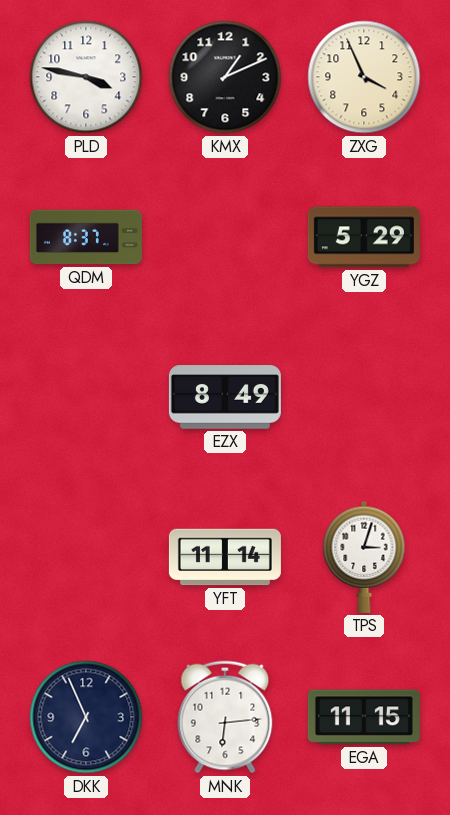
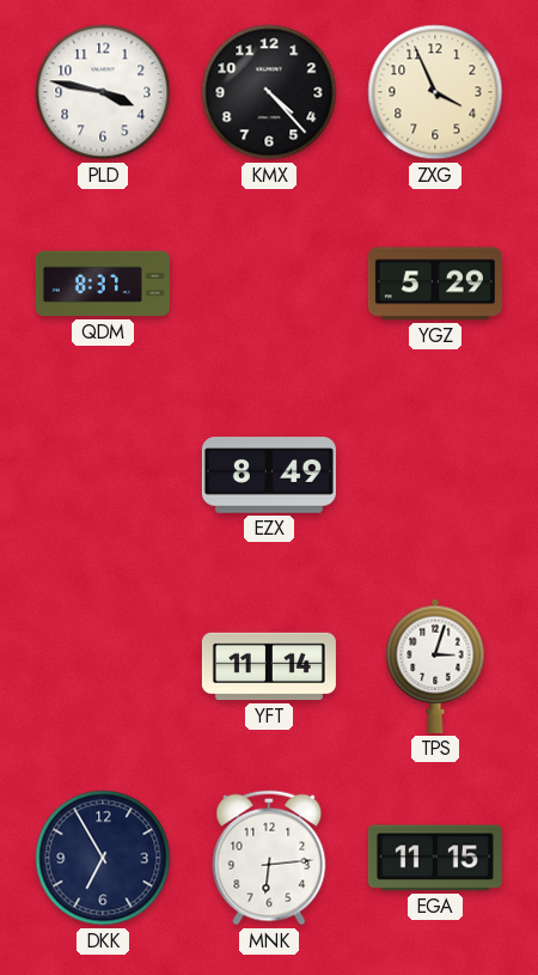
KMX: 1:11 -> 4:23 (269, 92)
DKK: 6:56 -> 6:55 (103, 858)
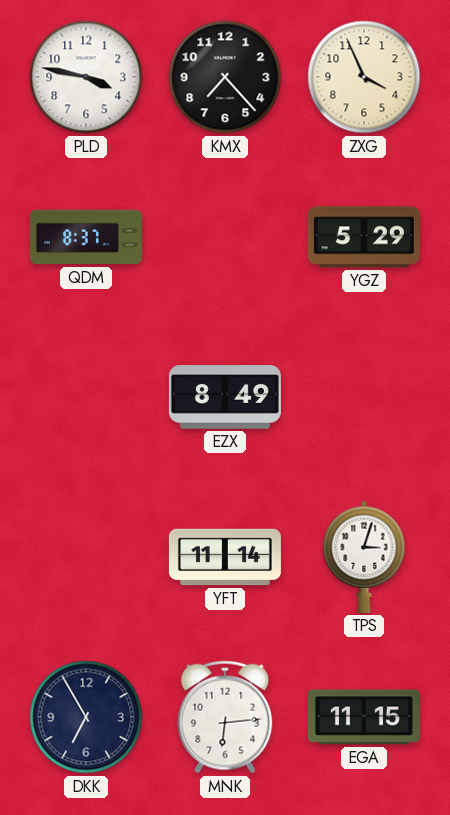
KMX: 4:23 -> 7:23 (225, 77)
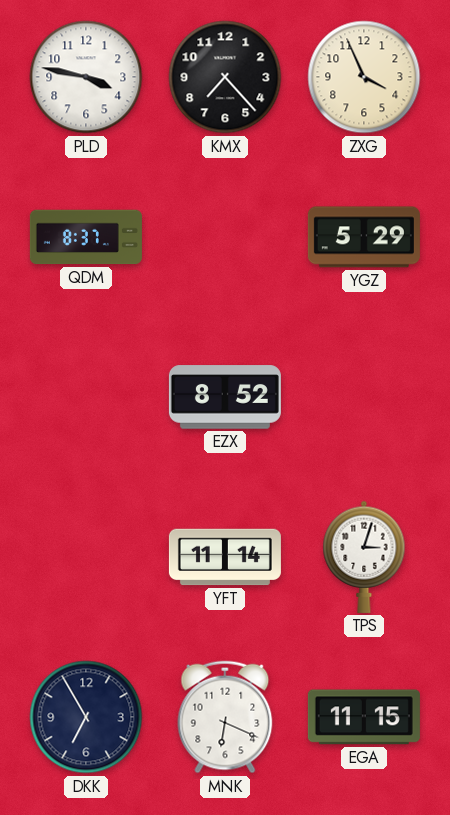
EZX: 8:49 -> 8:52 (225, 397)
MNK: 6:14 -> 6:19 (225, 717)
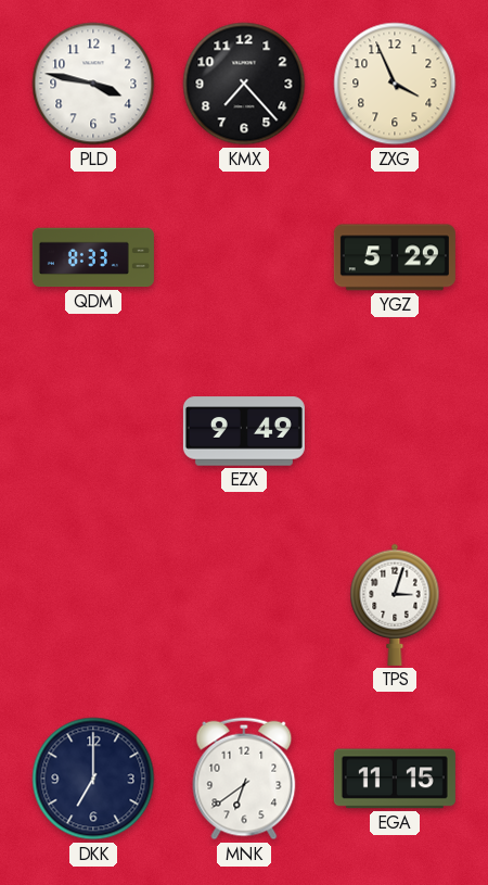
QDM: 8:37 -> 8:33 (93, 257)
EZX: 8:52 -> 9:49 (244, 431)
YFT: 11:14 -> none (225, 557)
DKK: 6:55 -> 7:00 (93, 779)
MNK: 6:19 -> 6:39 (244, 779)
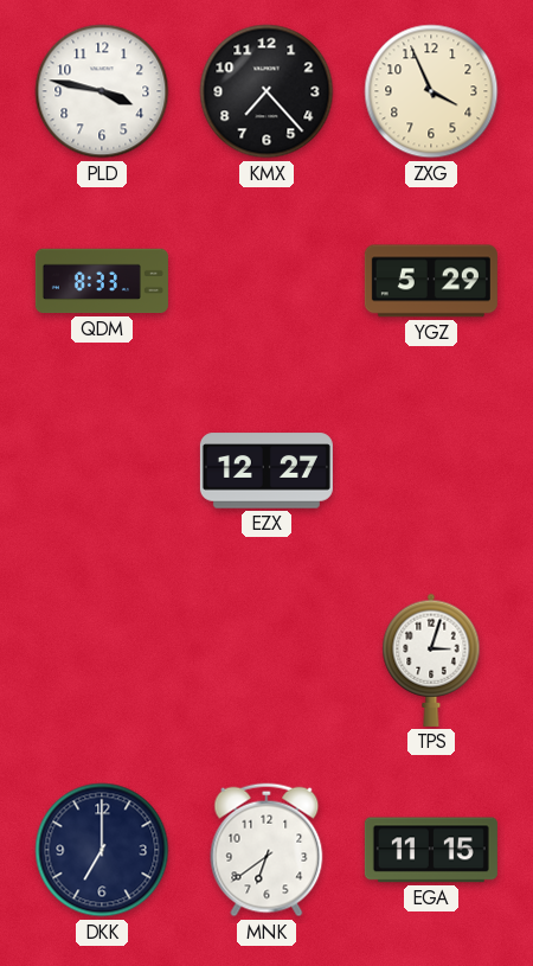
EZX: 9:49 -> 12:27 (266, 471)
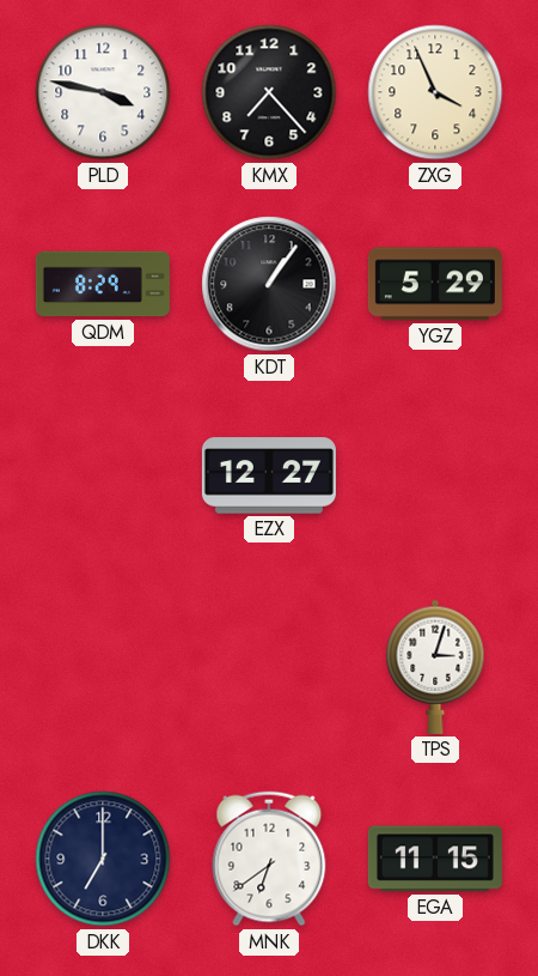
QDM: 8:33 -> 8:29 (103, 284)
KDT: none -> 1:06 (269, 284)
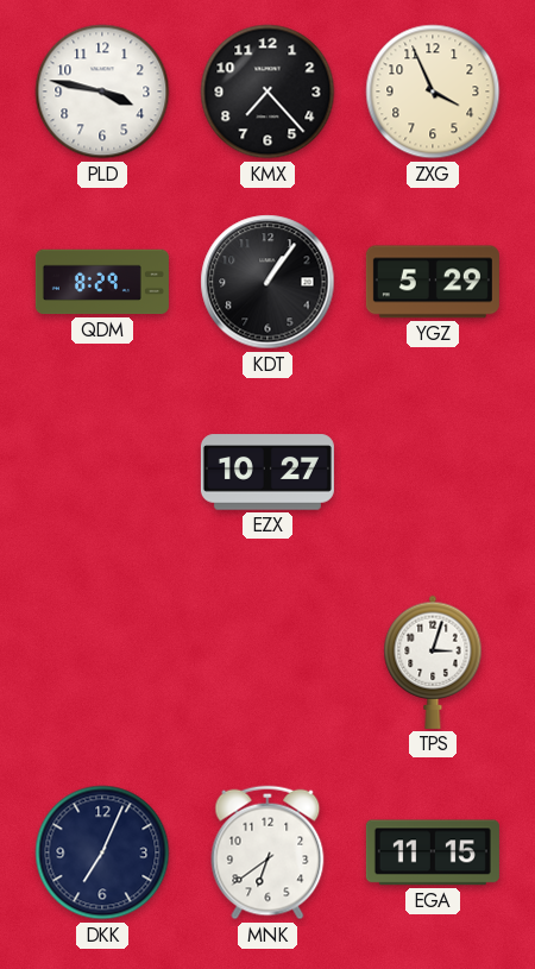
EZX: 12:27 -> 10:27 (267, 472)
DKK: 7:00 -> 7:04 (102, 852)
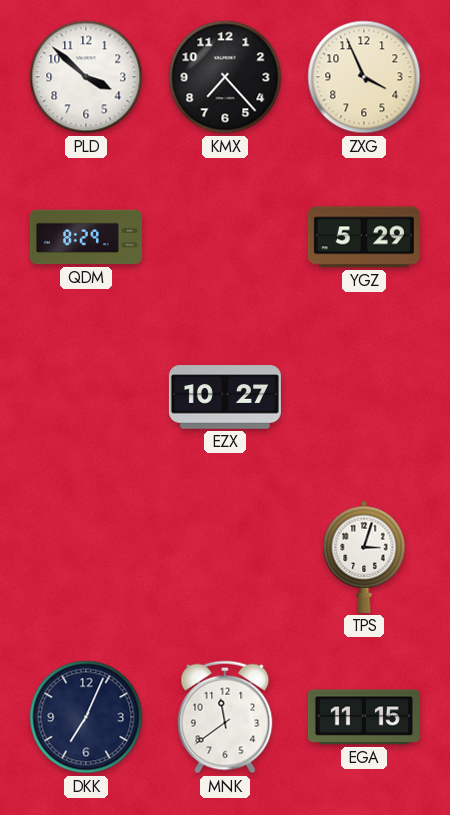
PLD: 3:47 -> 3:52 (86, 77)
KDT: 1:06 -> none (267, 282)
MNK: 6:39 -> 11:39 (225, 717)
